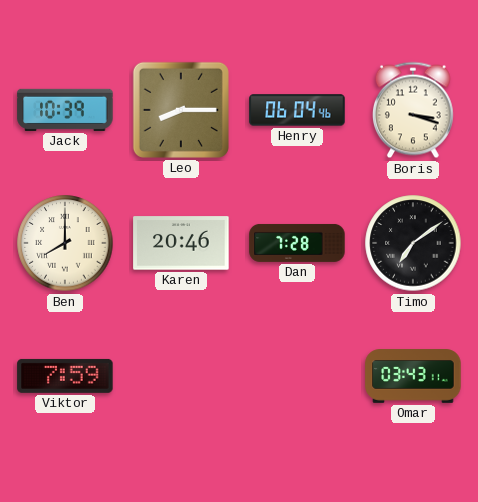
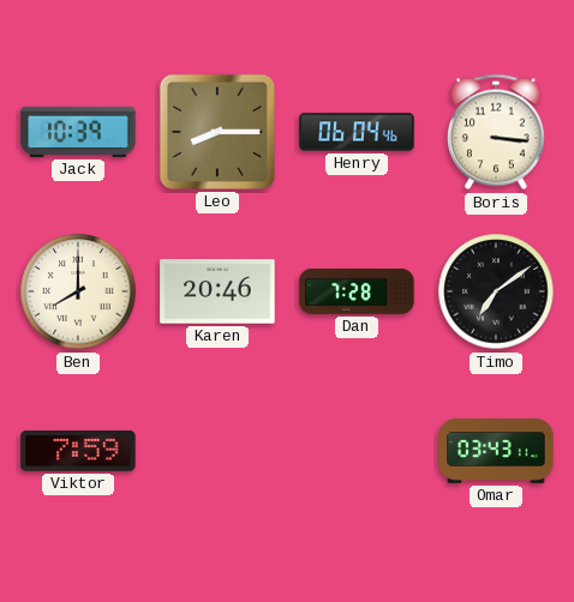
Boris: 3:18 -> 3:16 (496, 132)
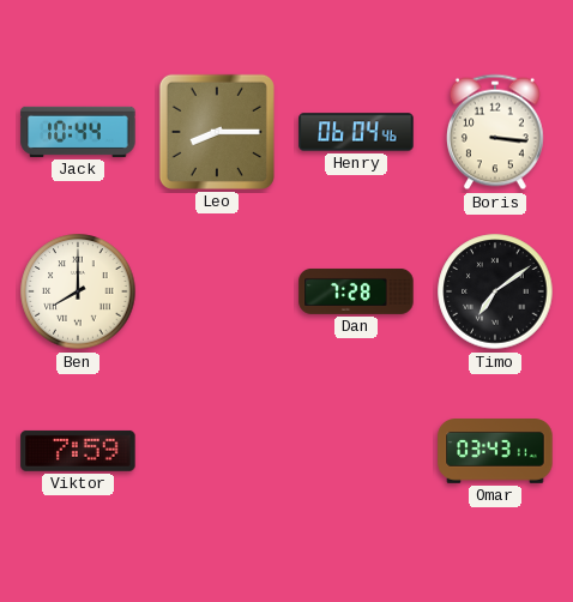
Jack: 10:39 -> 10:44 (78, 132)
Karen: 20:46 -> none (217, 291)
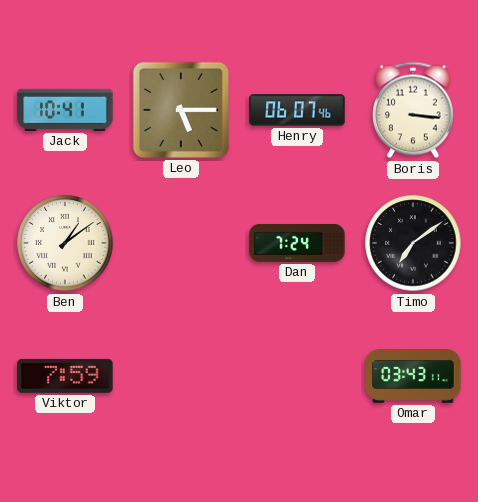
Jack: 10:44 -> 10:41 (65, 110)
Leo: 8:15 -> 5:15 (181, 110)
Henry: 06:04 -> 06:07 (297, 110)
Ben: 8:00 -> 1:09 (65, 243)
Dan: 7:28 -> 7:24 (297, 243)
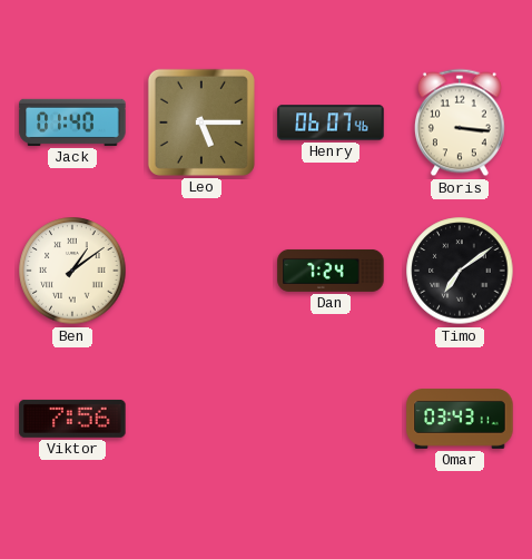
Jack: 10:41 -> 01:40 (72, 122)
Viktor: 7:59 -> 7:56 (72, 419)
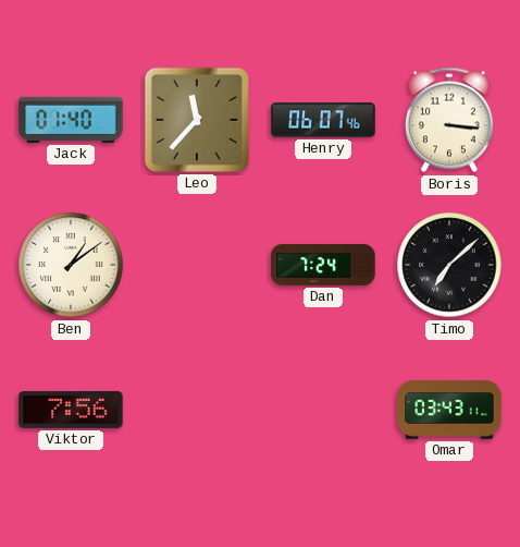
Leo: 5:15 -> 11:37 (197, 120)
Timo: 7:09 -> 7:08 (449, 265)
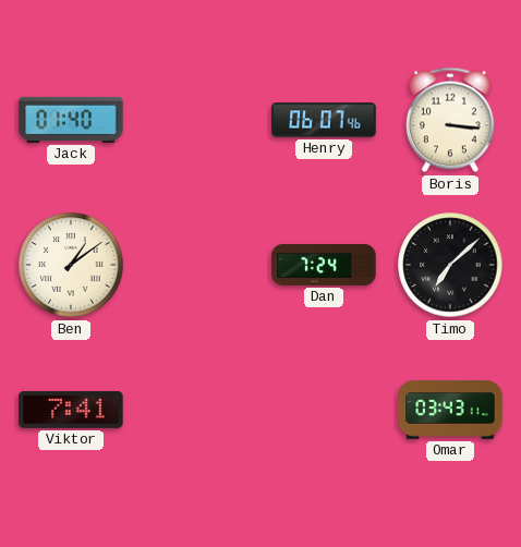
Leo: 11:37 -> none (197, 120)
Viktor: 7:56 -> 7:41 (71, 410)
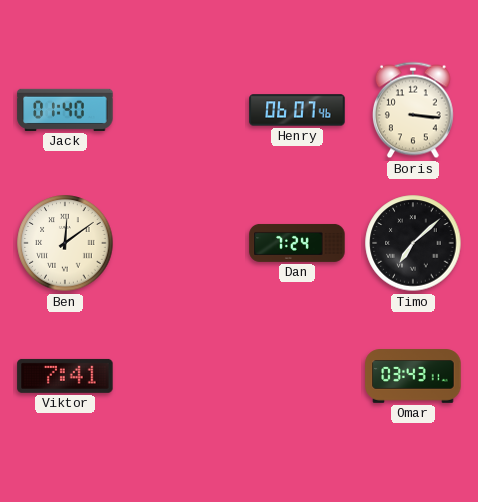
Ben: 1:09 -> 12:09 (65, 243)
